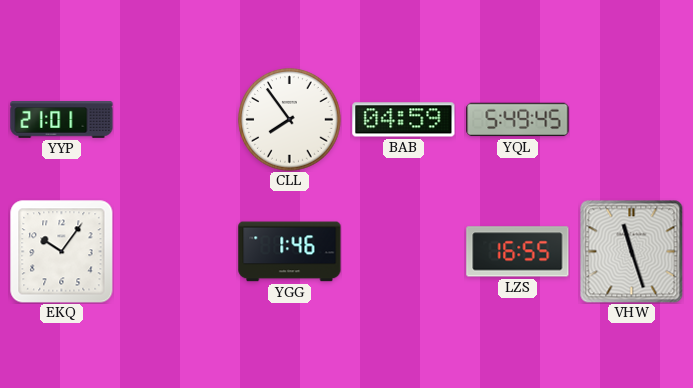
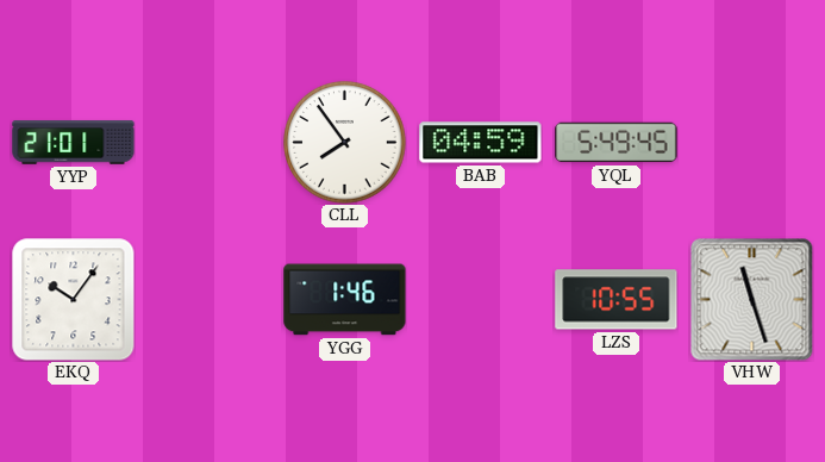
LZS: 16:55 -> 10:55 (617, 300)
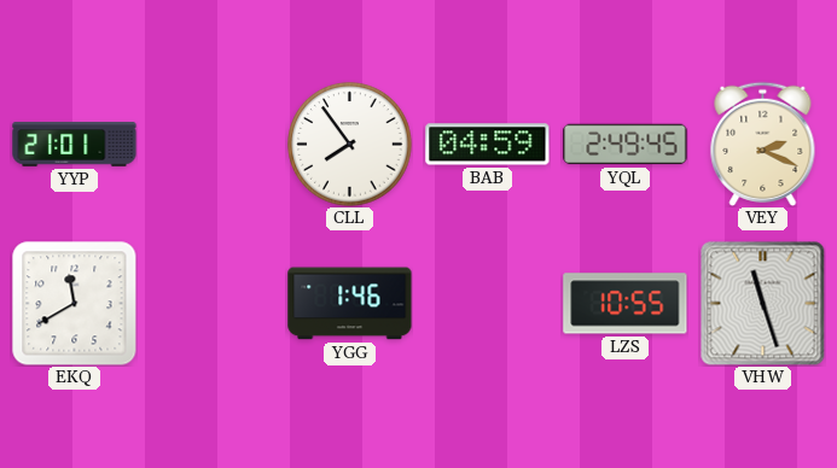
YQL: 5:49 -> 2:49 (626, 145)
VEY: none -> 2:19 (763, 144)
EKQ: 10:06 -> 11:40 (74, 303)
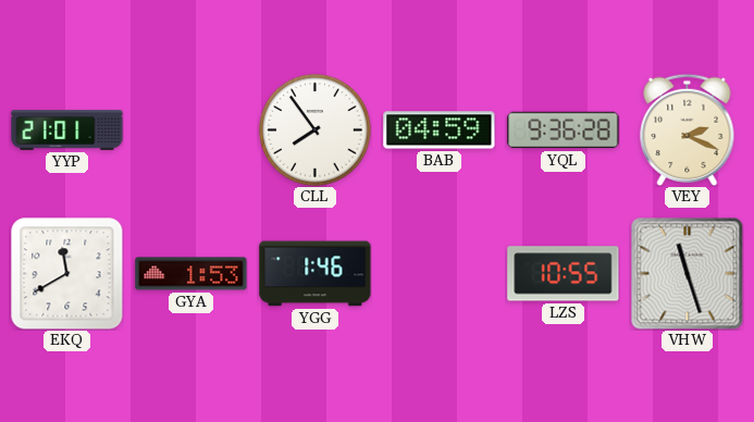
YQL: 2:49 -> 9:36 (564, 131)
GYA: none -> 1:53 (191, 274)
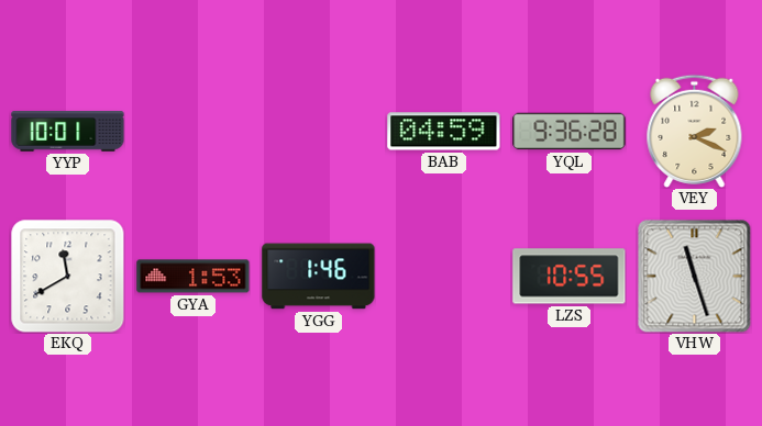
YYP: 21:01 -> 10:01 (68, 132)
CLL: 7:54 -> none (316, 131)
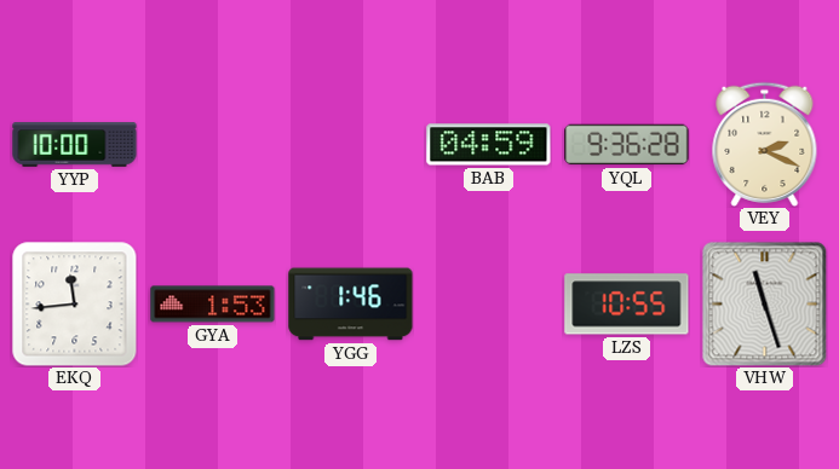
YYP: 10:01 -> 10:00 (75, 145)
EKQ: 11:40 -> 11:44 (74, 303)
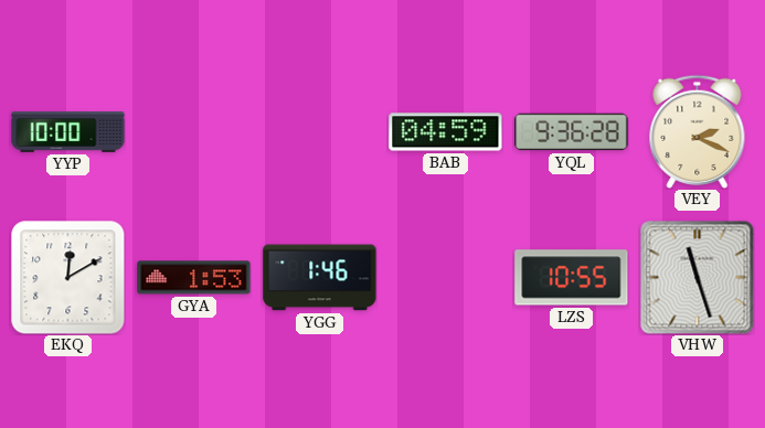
EKQ: 11:44 -> 12:10 (67, 277)
